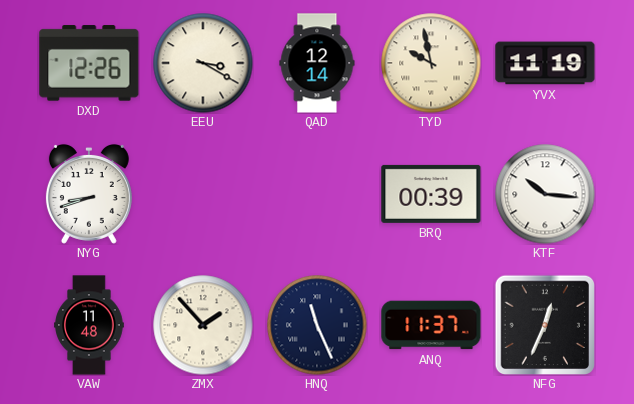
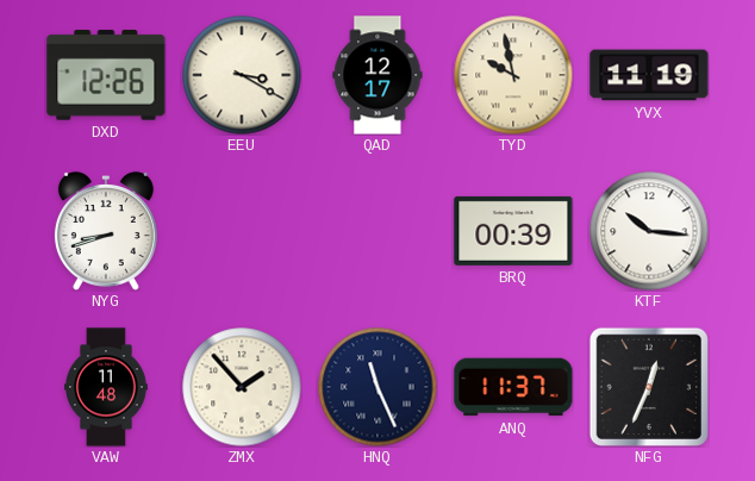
QAD: 12:14 -> 12:17 (377, 75)
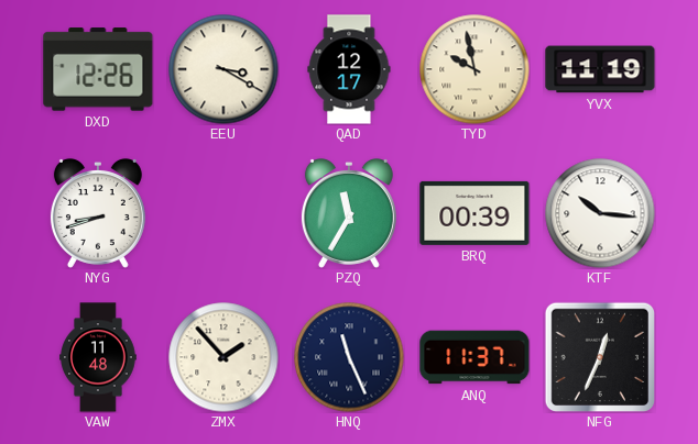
PZQ: none -> 11:35 (349, 213)
